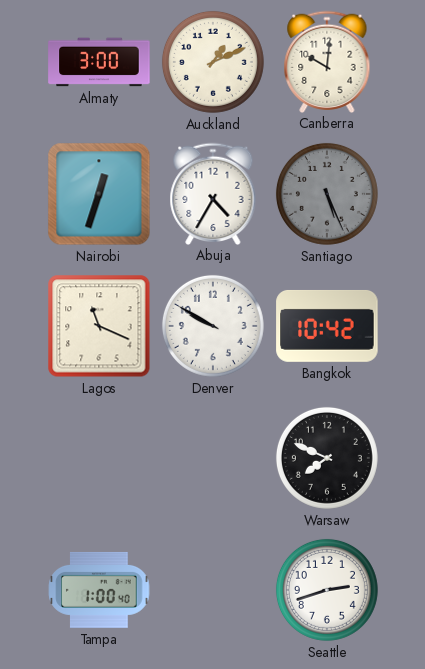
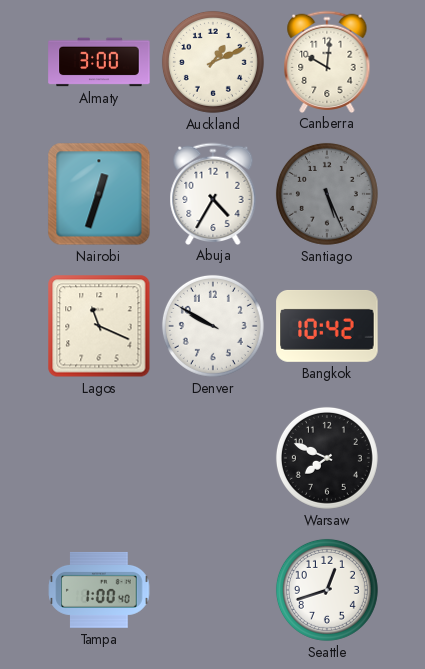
Seattle: 2:42 -> 12:42 (327, 590)
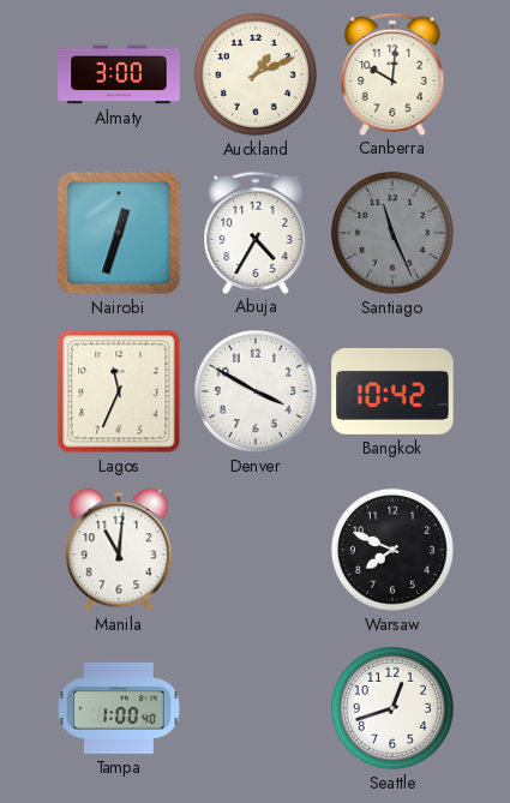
Santiago: 5:26 -> 11:26 (392, 233)
Lagos: 11:19 -> 11:34 (119, 391)
Denver: 9:50 -> 3:50 (256, 391)
Manila: none -> 11:01 (119, 550)
